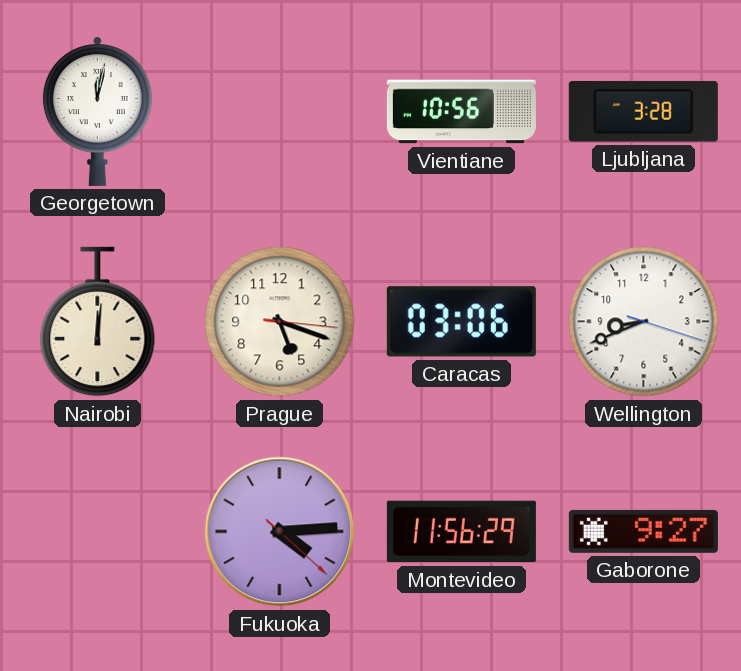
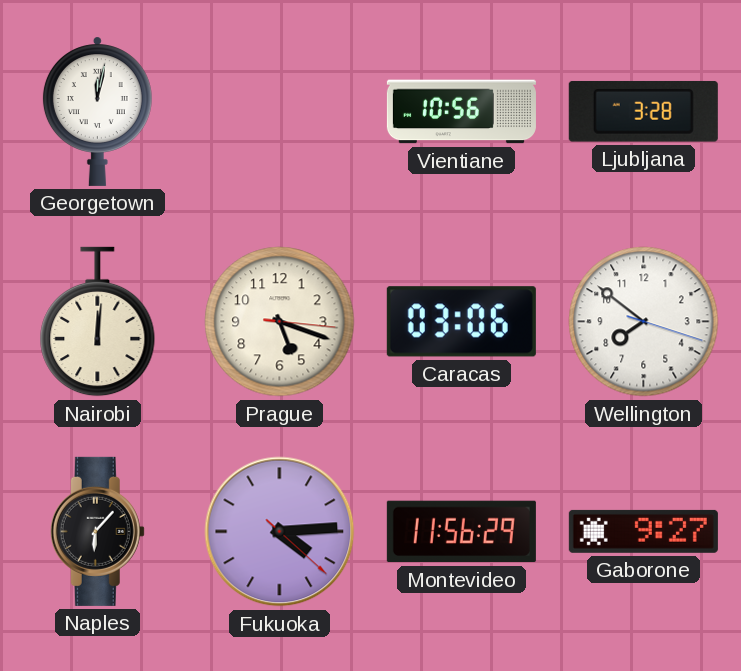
Wellington: 8:41 -> 7:51 (644, 322)
Naples: none -> 6:07 (97, 531)
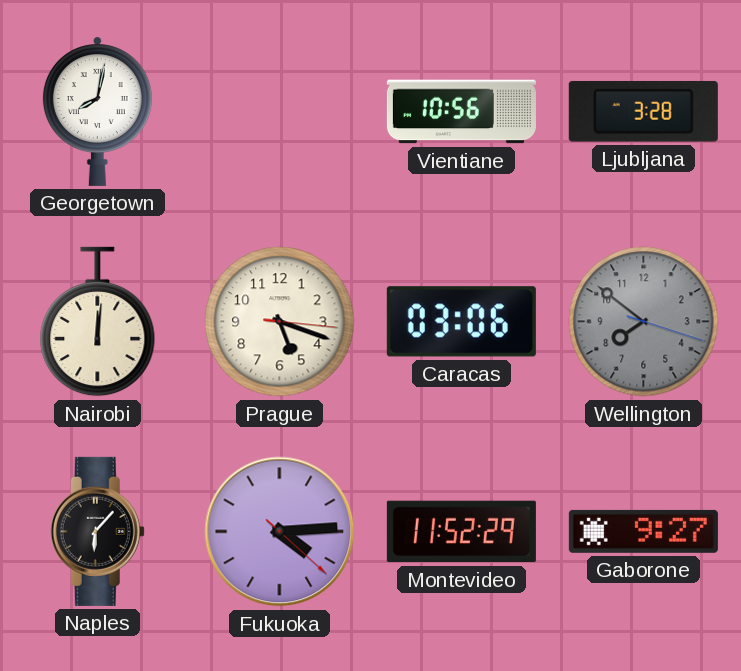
Georgetown: 12:02 -> 8:02 (97, 111)
Wellington dial: white -> grey (644, 322)
Montevideo: 11:56 -> 11:52 (461, 532)
